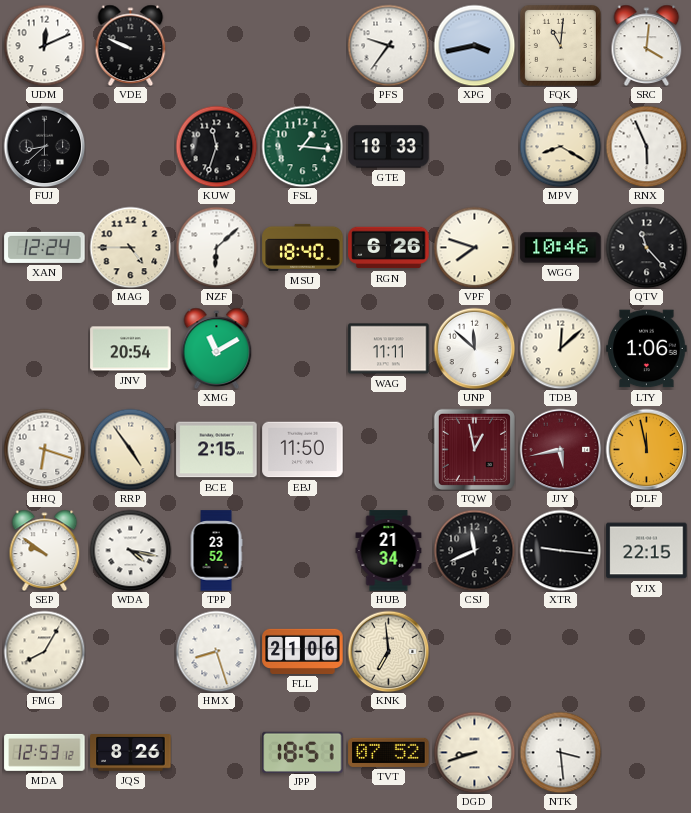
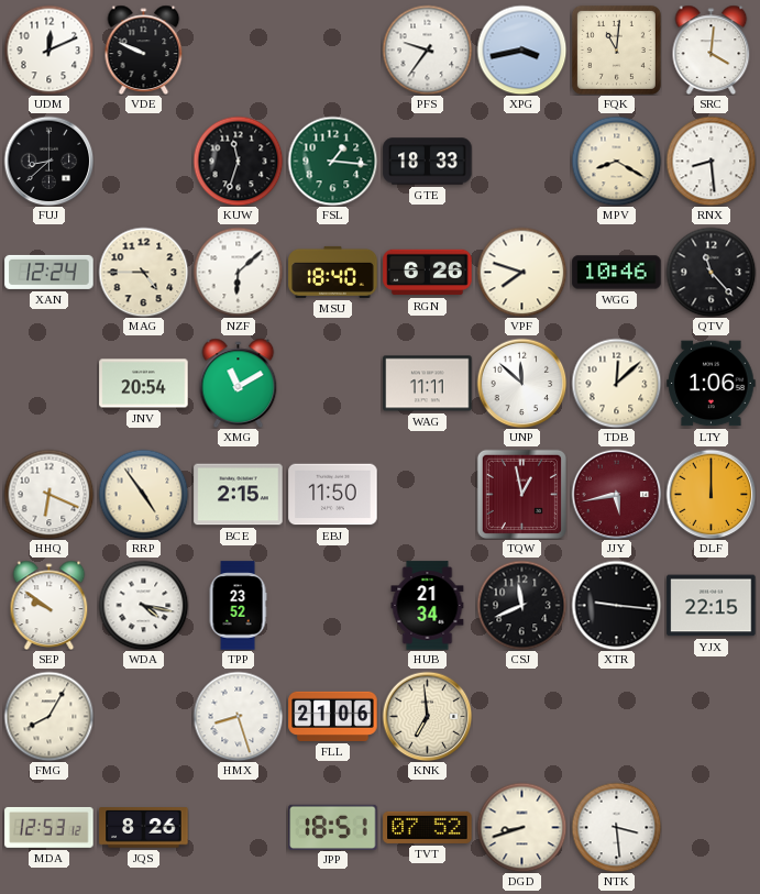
RNX: 5:56 -> 8:29 (711, 161)
HHQ: 6:18 -> 6:19 (48, 494)
DLF: 11:58 -> 12:00 (711, 494)
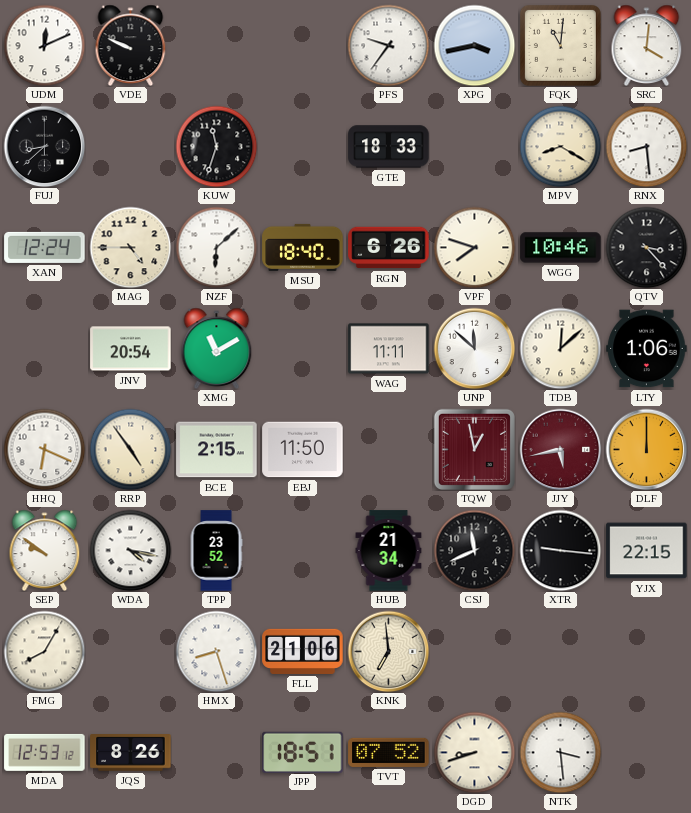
FSL: 1:16 -> none (332, 161)
QTV: 11:23 -> 3:23 (646, 247)
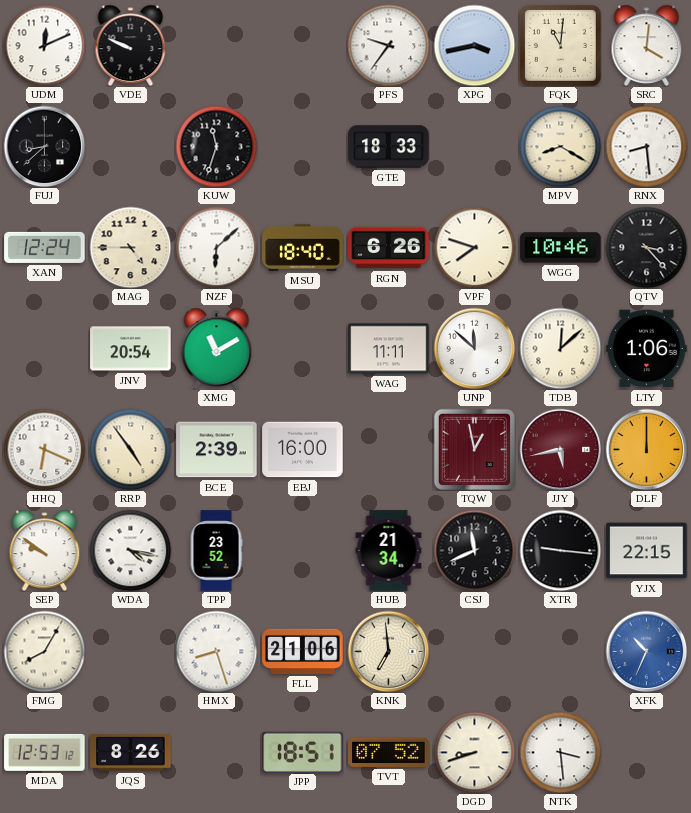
BCE: 2:15 -> 2:39 (217, 450)
EBJ: 11:50 -> 16:00 (303, 450)
XFK: none -> 10:34 (646, 651)
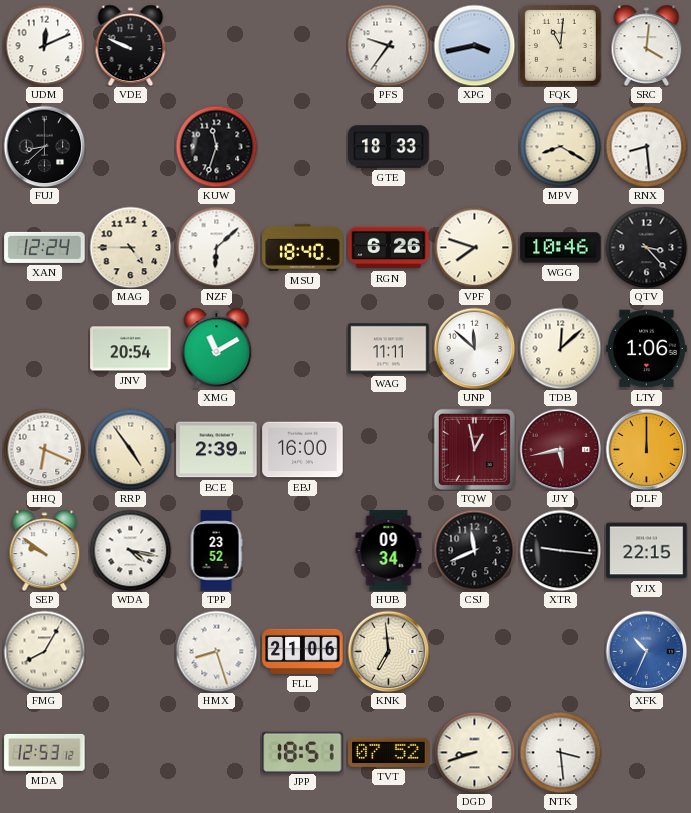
HUB: 21:34 -> 09:34 (389, 551)
JQS: 8:26 -> none (131, 753)
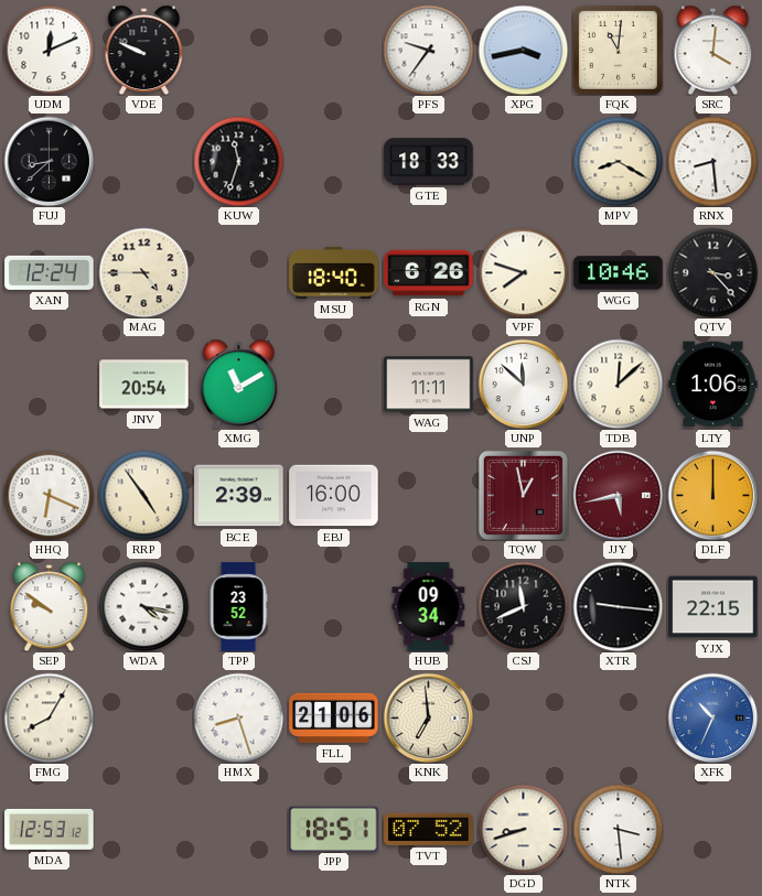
NZF: 6:08 -> none (216, 247)
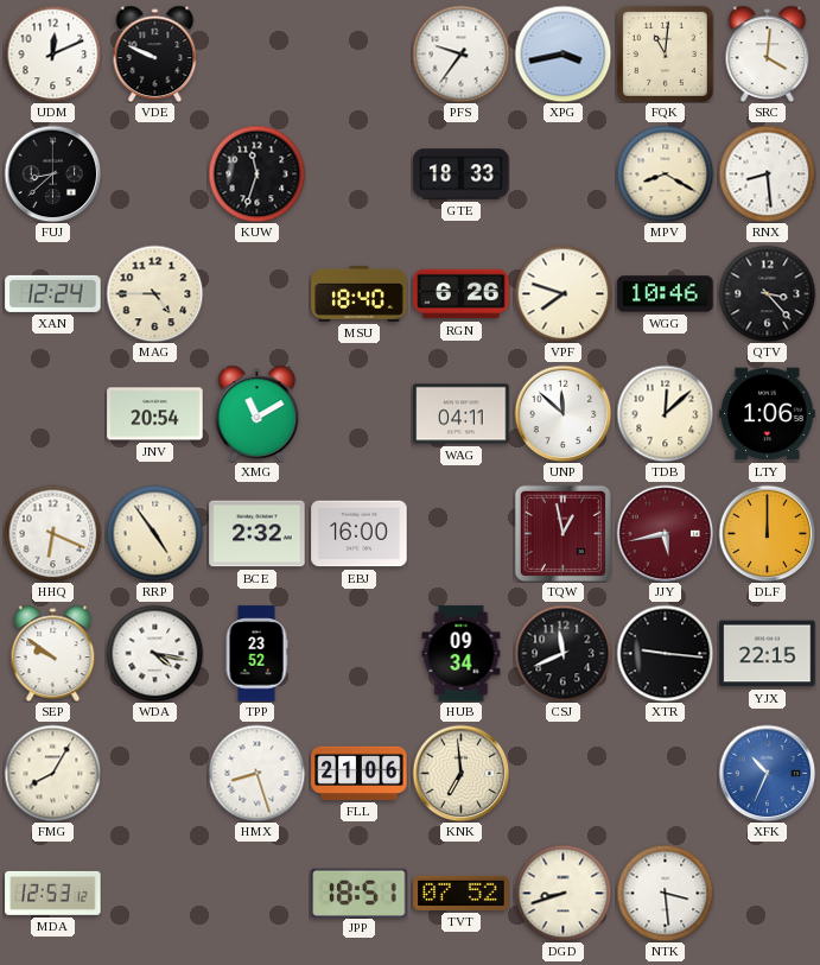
WAG: 11:11 -> 04:11 (462, 414)
BCE: 2:39 -> 2:32 (258, 534)
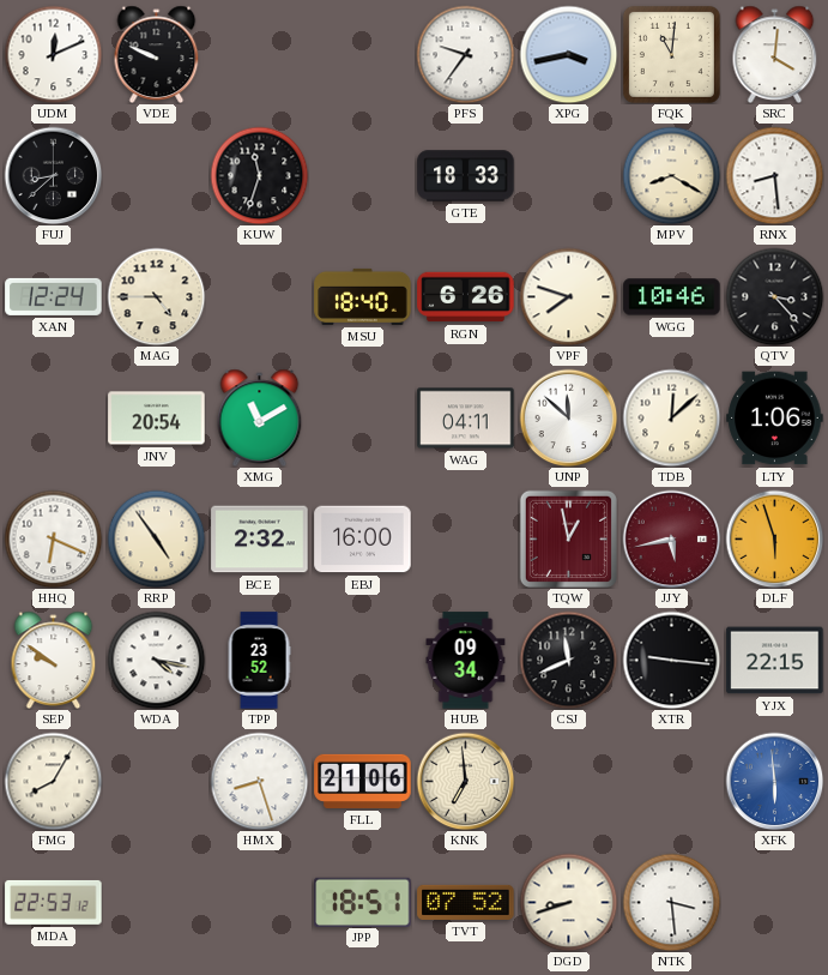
DLF: 12:00 -> 5:57 (774, 538)
XFK: 10:34 -> 5:59 (774, 781)
MDA: 12:53 -> 22:53 (54, 902)
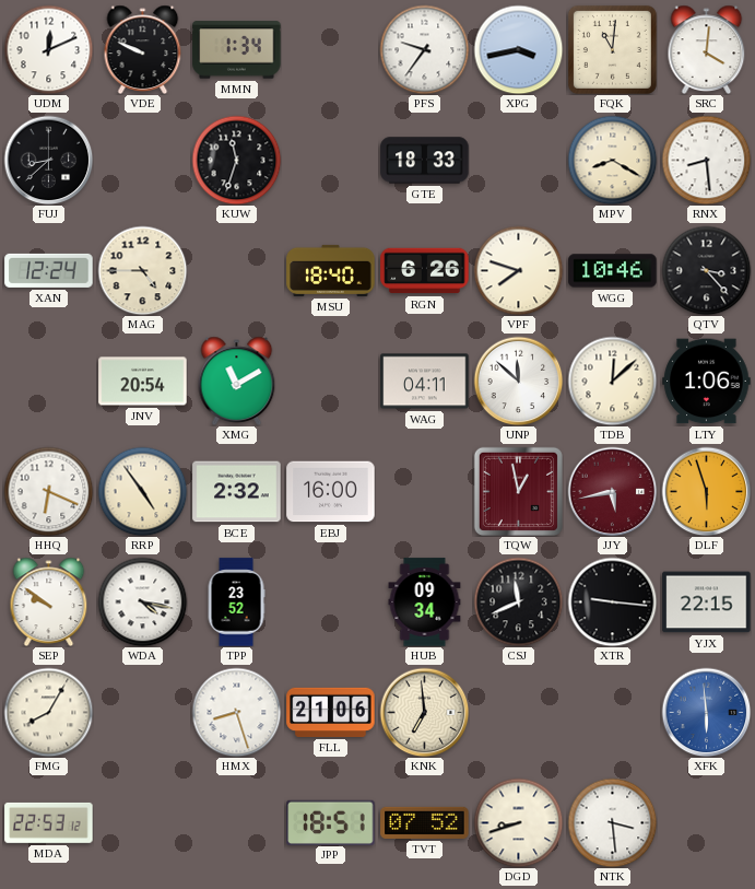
MMN: none -> 1:34 (237, 50)
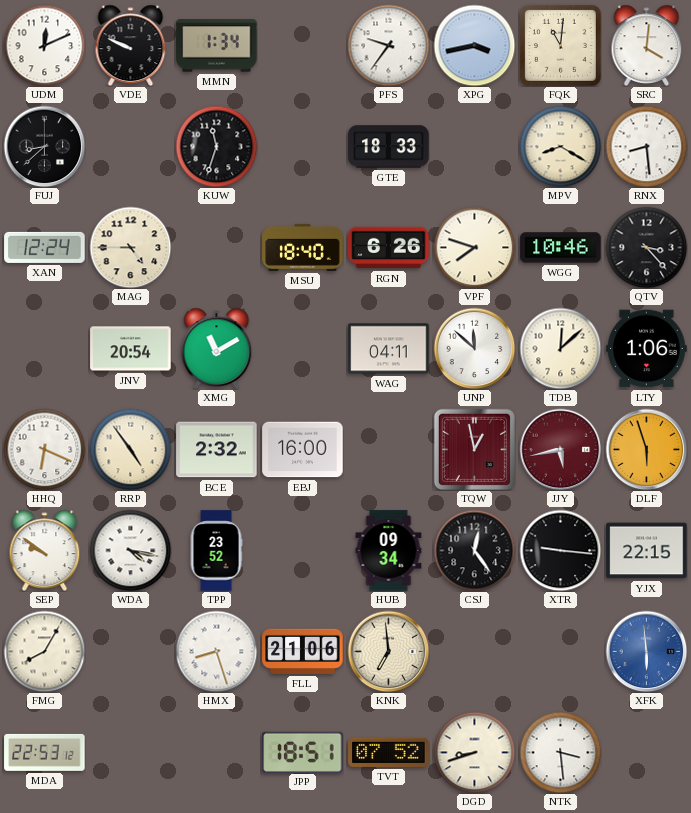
CSJ: 11:41 -> 12:24 (474, 550)
